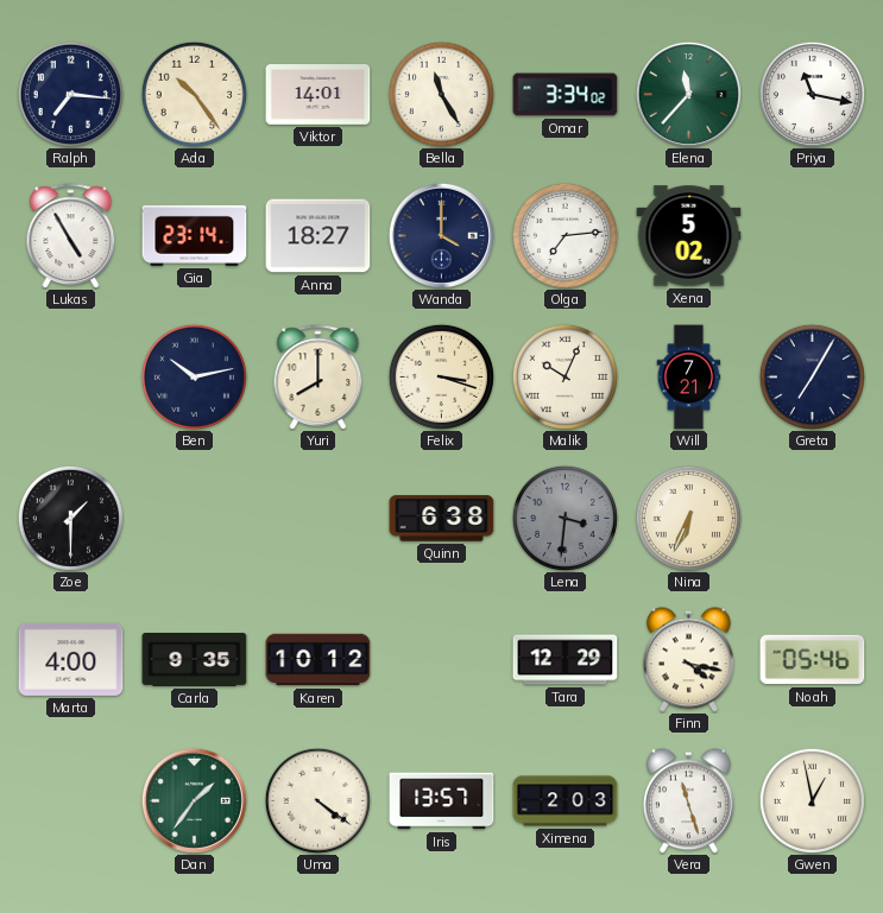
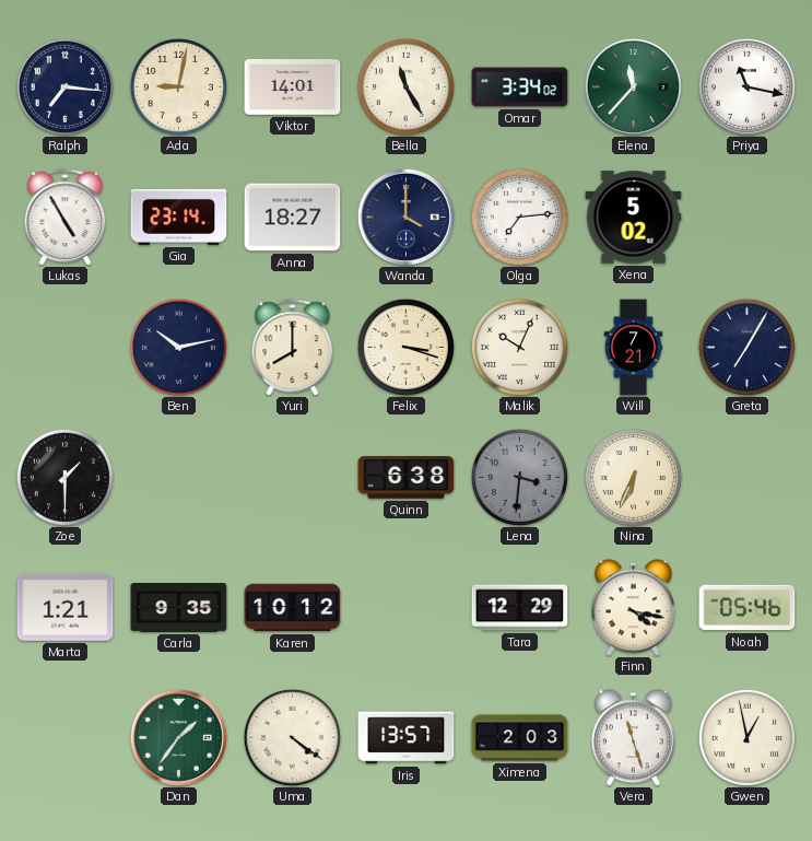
Ada: 10:24 -> 9:02 (178, 86)
Marta: 4:00 -> 1:21 (66, 607)
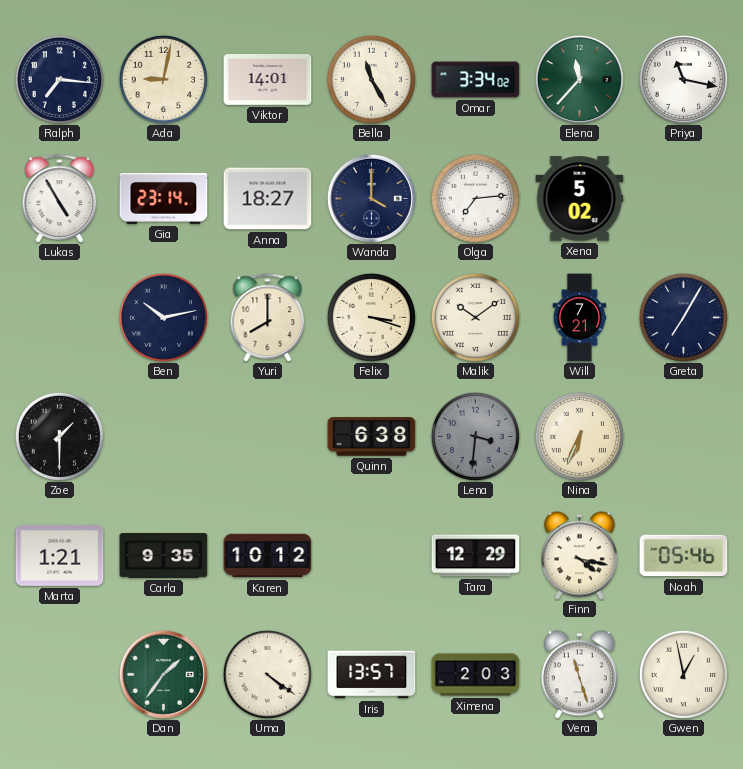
Malik: 10:04 -> 10:09 (475, 317)
